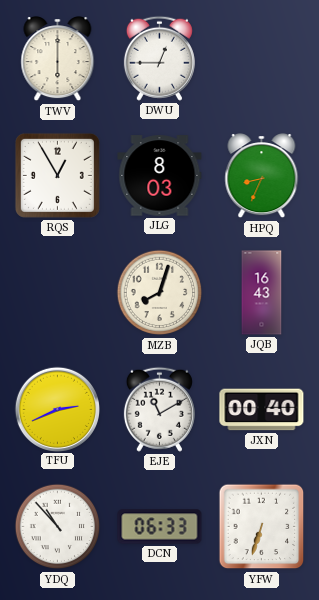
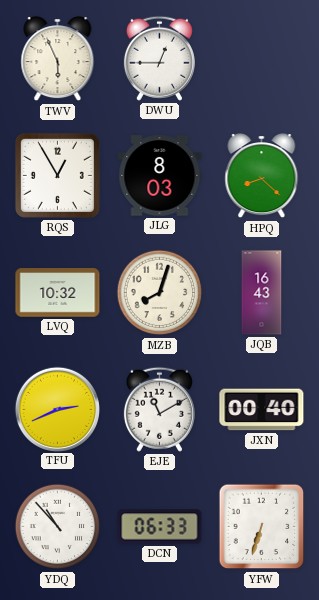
TWV: 6:00 -> 5:56 (58, 59)
HPQ: 8:34 -> 8:22 (262, 176)
LVQ: none -> 10:32 (58, 293)
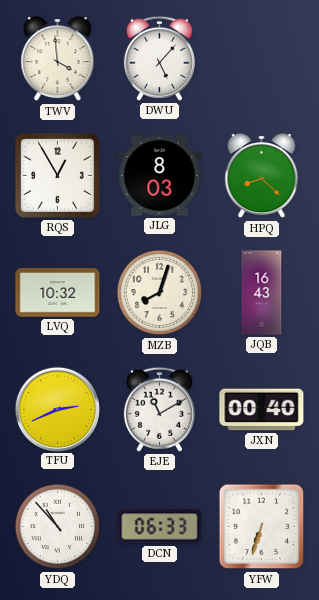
TWV: 5:56 -> 3:59 (58, 59)
DWU: 12:45 -> 5:07 (159, 58)
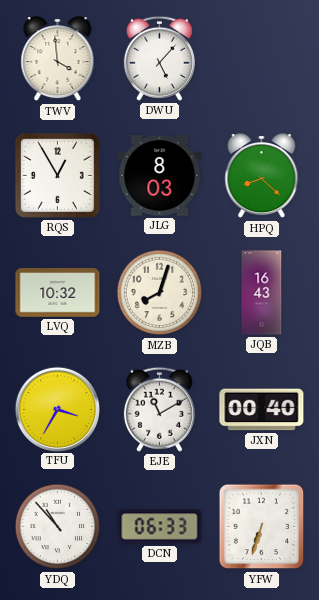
TFU: 2:41 -> 3:35 (57, 409)
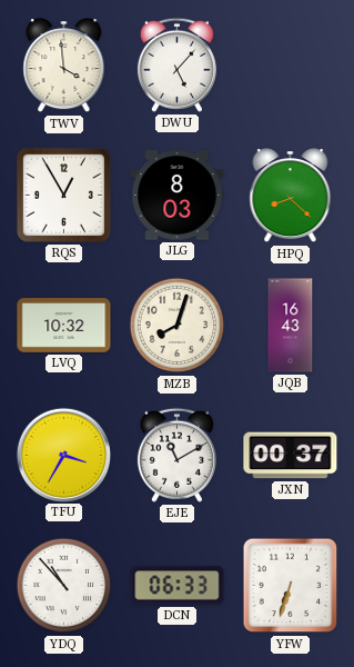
JXN: 00:40 -> 00:37 (291, 456)
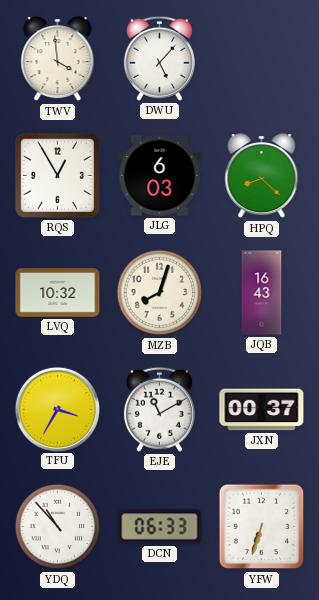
JLG: 8:03 -> 6:03 (160, 176)
